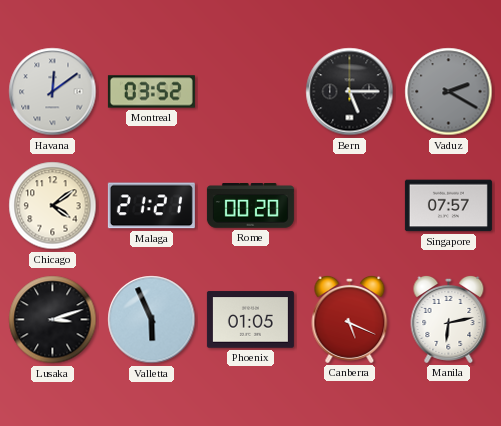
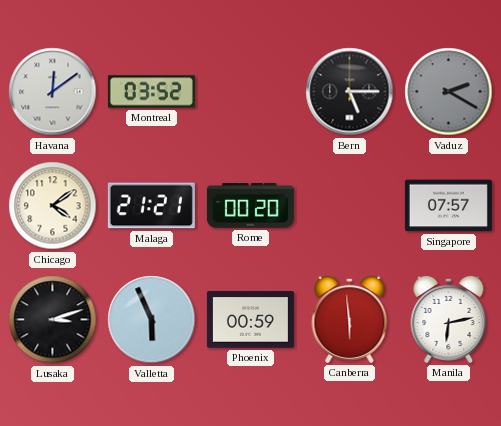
Phoenix: 01:05 -> 00:59 (250, 320)
Canberra: 5:19 -> 5:59 (350, 319)
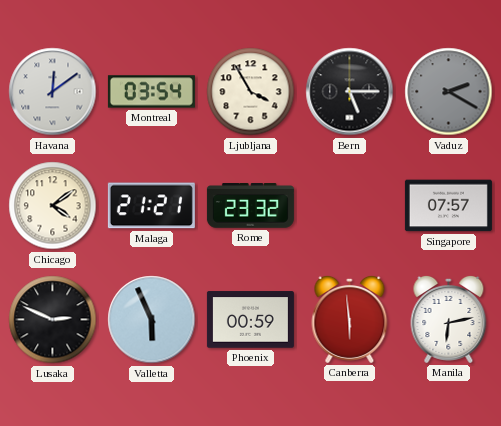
Montreal: 03:52 -> 03:54 (151, 92)
Ljubljana: none -> 3:55 (251, 92)
Rome: 00:20 -> 23:32 (250, 206)
Lusaka: 3:12 -> 2:49 (53, 320)
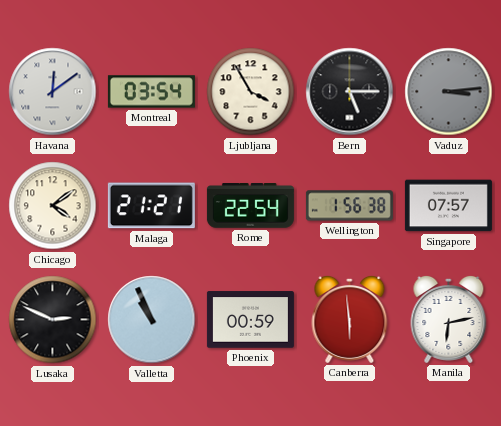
Vaduz: 2:20 -> 3:14 (449, 92)
Rome: 23:32 -> 22:54 (250, 206)
Wellington: none -> 1:56 (349, 206)
Valletta: 5:56 -> 10:56 (152, 320)
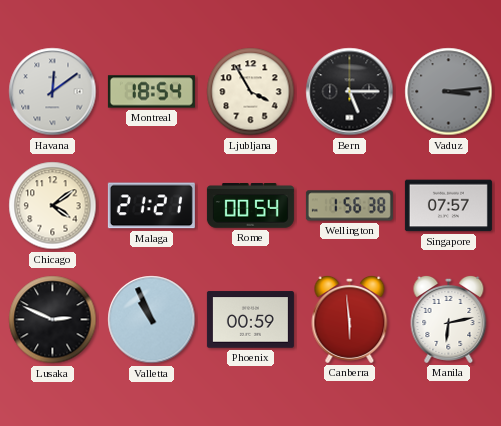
Montreal: 03:54 -> 18:54 (151, 92)
Rome: 22:54 -> 00:54 (250, 206)
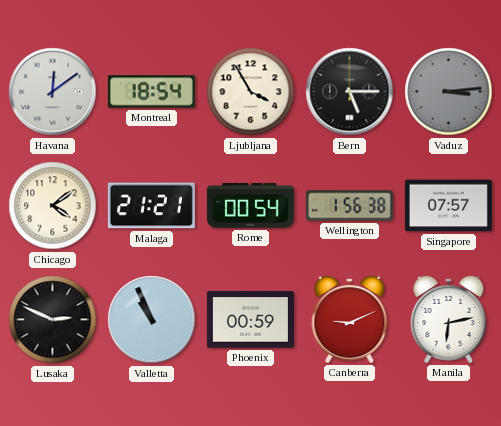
Canberra: 5:59 -> 9:11 (350, 319)
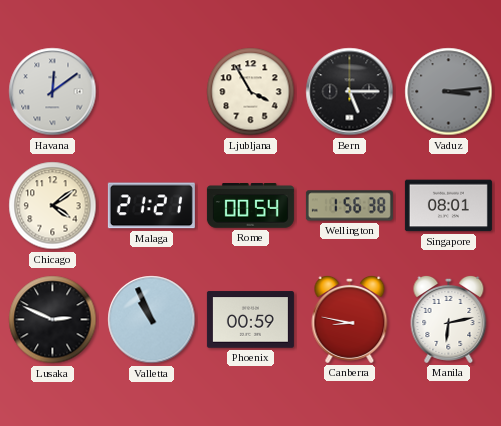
Montreal: 18:54 -> none (151, 92)
Singapore: 07:57 -> 08:01 (448, 206)
Canberra: 9:11 -> 8:47 (350, 319)
